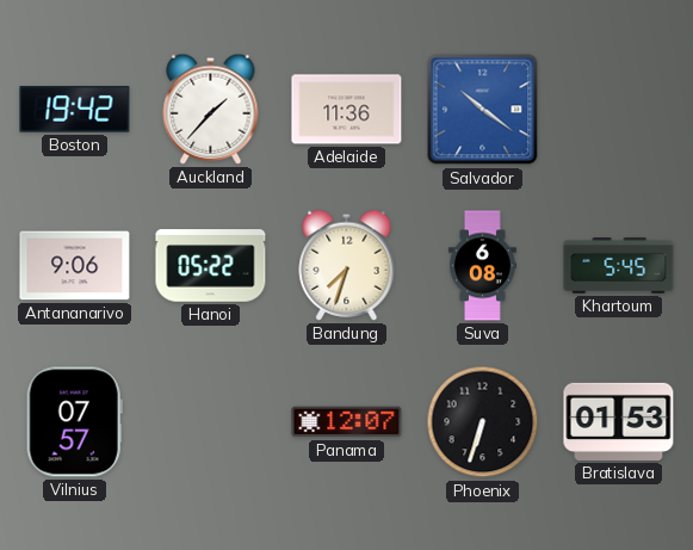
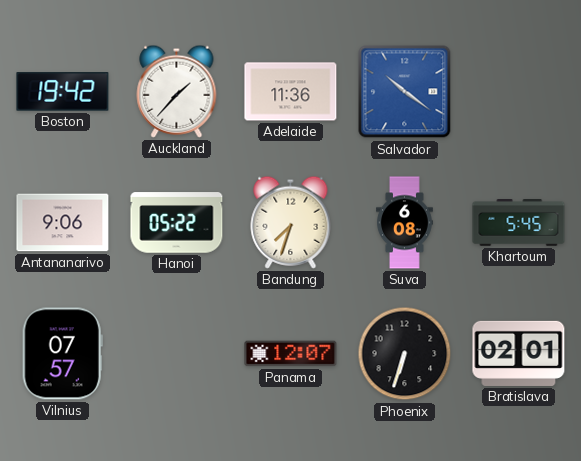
Bratislava: 01:53 -> 02:01 (519, 353)
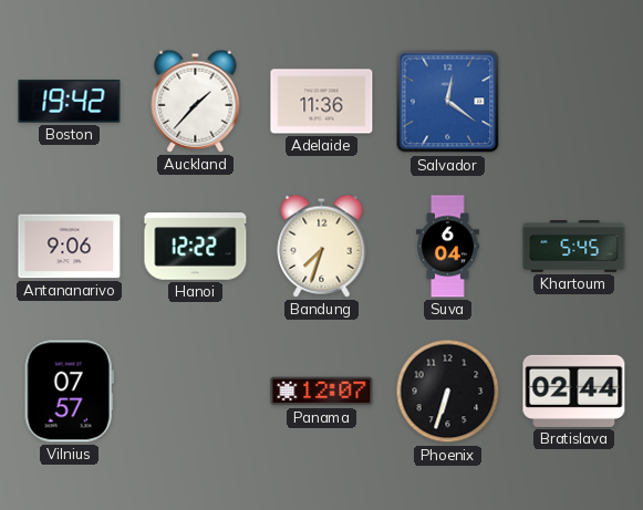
Salvador: 10:21 -> 12:21 (448, 102)
Hanoi: 05:22 -> 12:22 (196, 247)
Suva: 6:08 -> 6:04 (448, 247)
Bratislava: 02:01 -> 02:44 (574, 391)
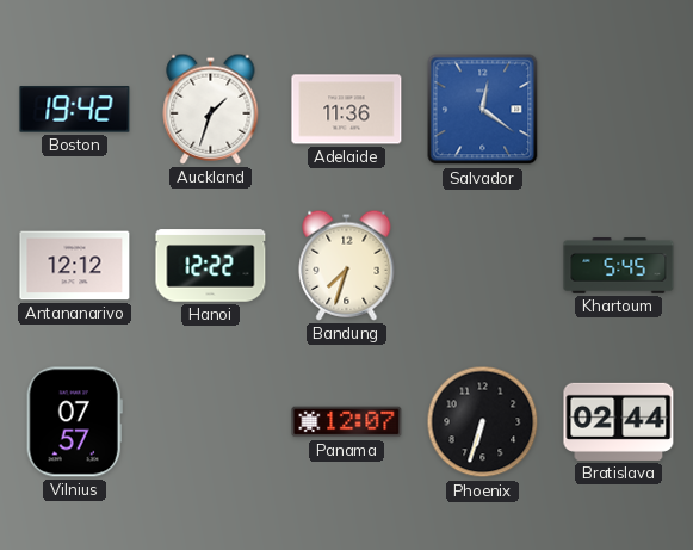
Auckland: 1:37 -> 1:33 (211, 109)
Antananarivo: 9:06 -> 12:12 (75, 266)
Suva: 6:04 -> none (448, 247)
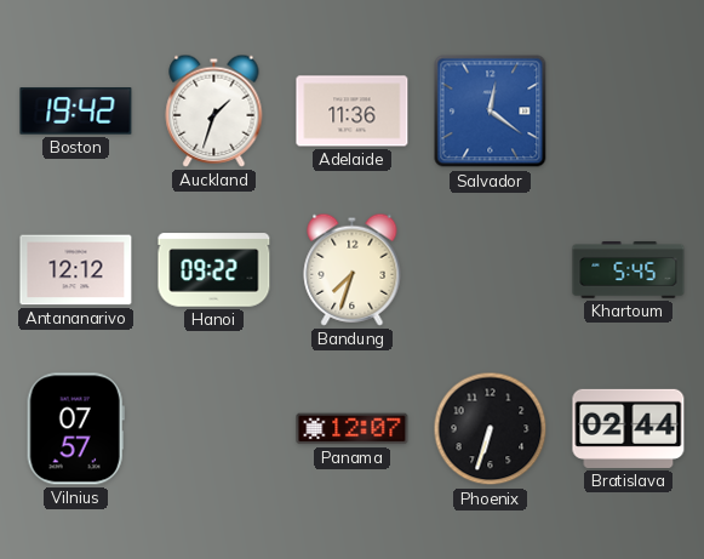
Hanoi: 12:22 -> 09:22 (214, 270)
